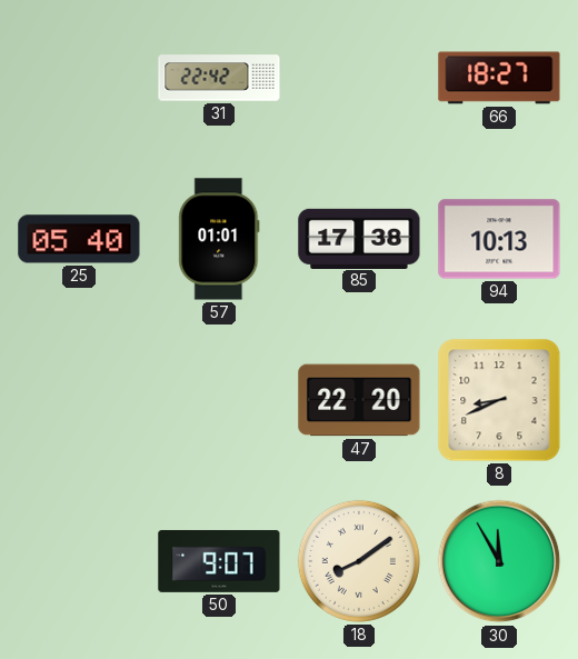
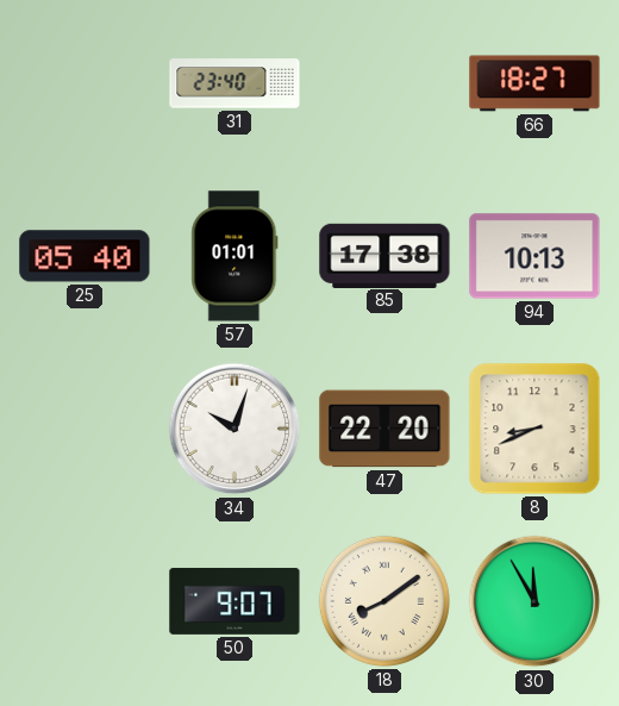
31: 22:42 -> 23:40 (235, 83)
34: none -> 10:03 (235, 429)
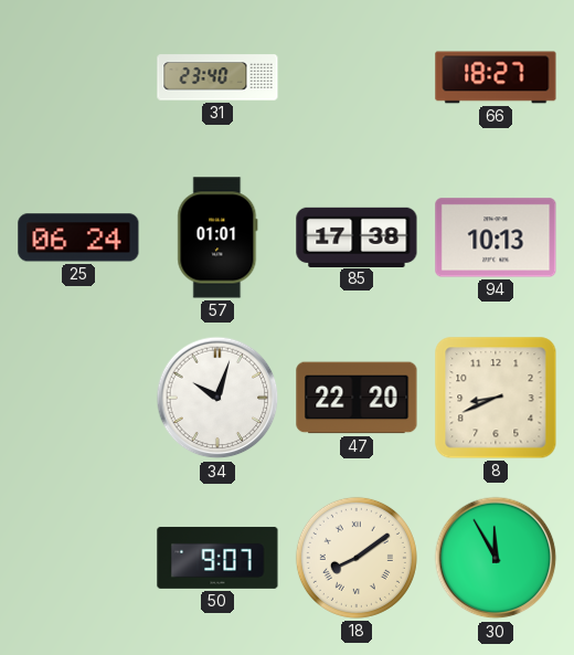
25: 05:40 -> 06:24 (78, 237)
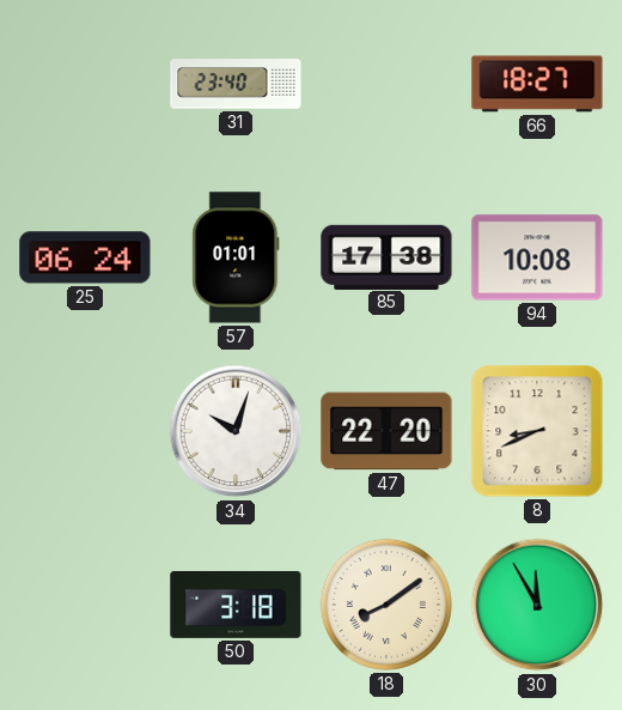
94: 10:13 -> 10:08 (537, 257)
50: 9:07 -> 3:18 (236, 605)
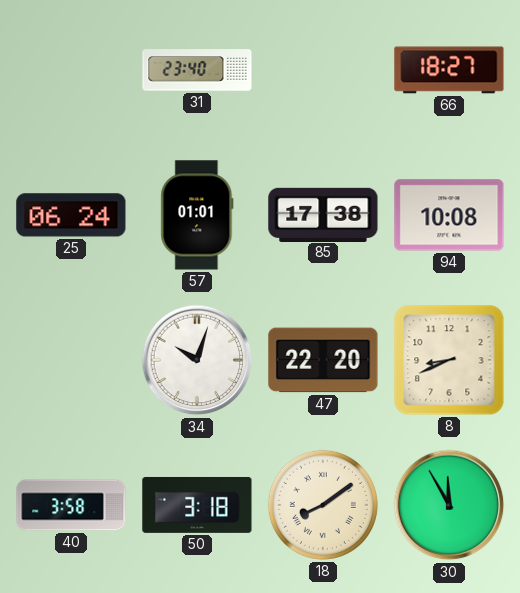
40: none -> 3:58 (71, 505)
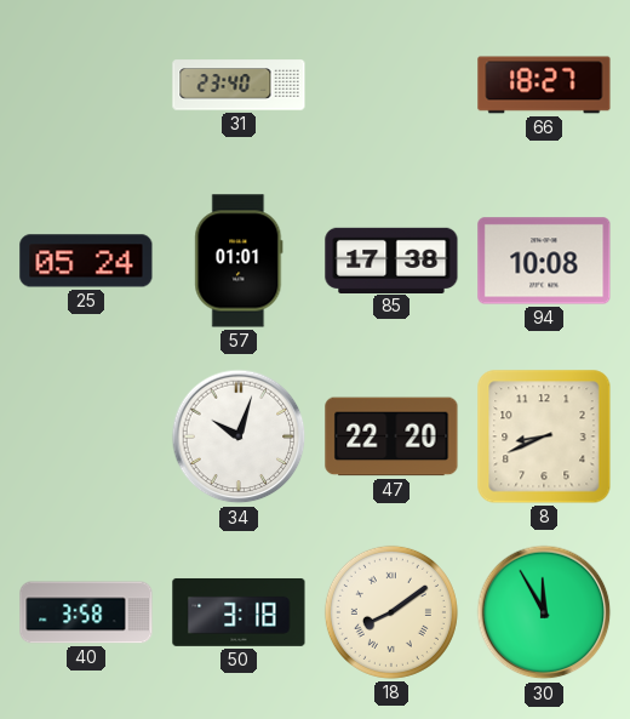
25: 06:24 -> 05:24 (86, 261)
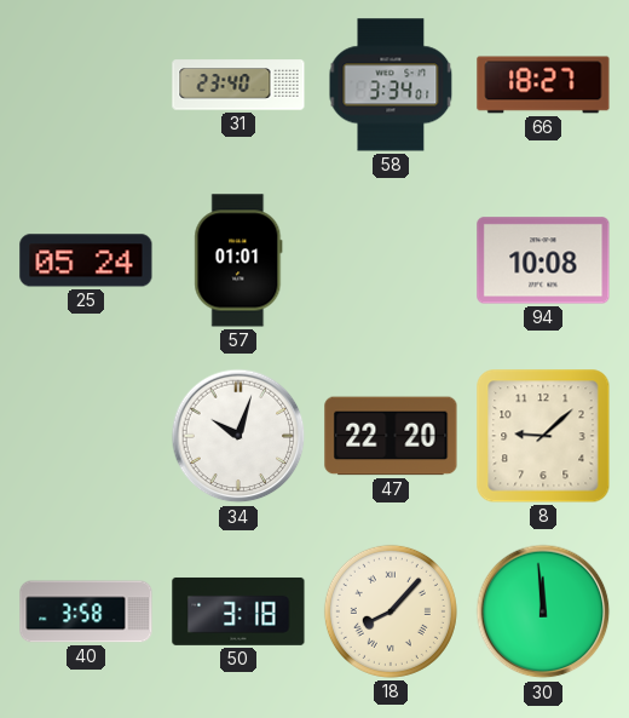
58: none -> 3:34 (391, 85)
85: 17:38 -> none (391, 259)
8: 8:41 -> 9:08 (543, 436)
18: 8:09 -> 8:07 (391, 611)
30: 11:55 -> 11:59 (543, 611)
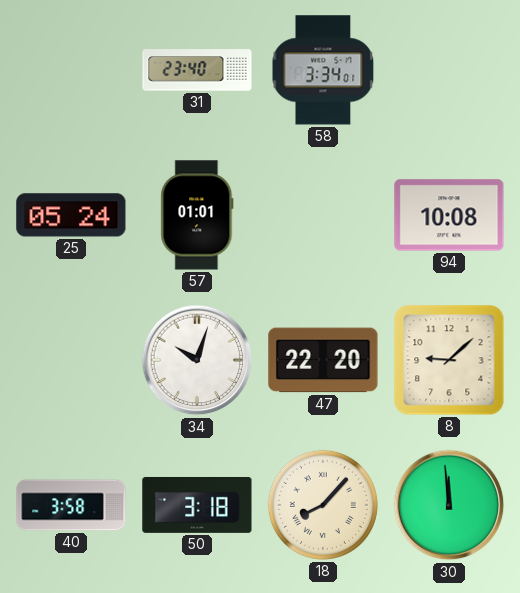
66: 18:27 -> none (543, 85)
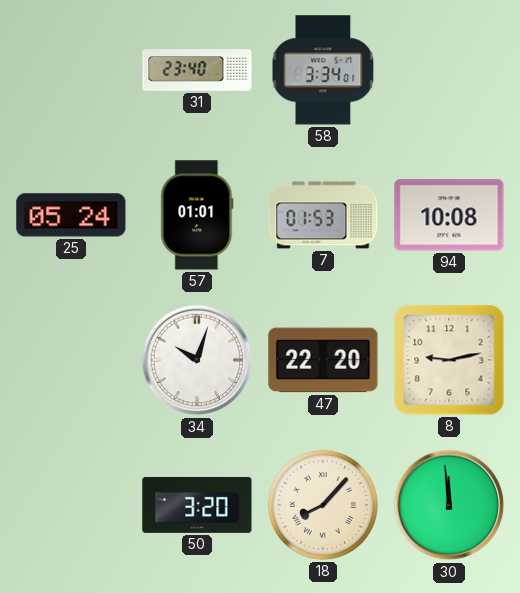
7: none -> 01:53 (323, 215)
8: 9:08 -> 9:13 (449, 360)
40: 3:58 -> none (71, 505)
50: 3:18 -> 3:20 (197, 505)
